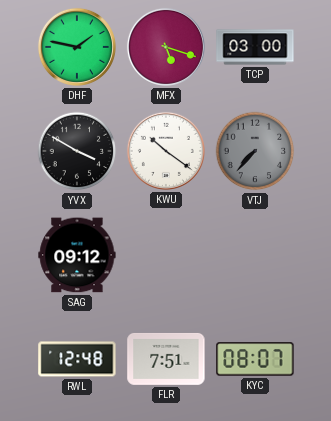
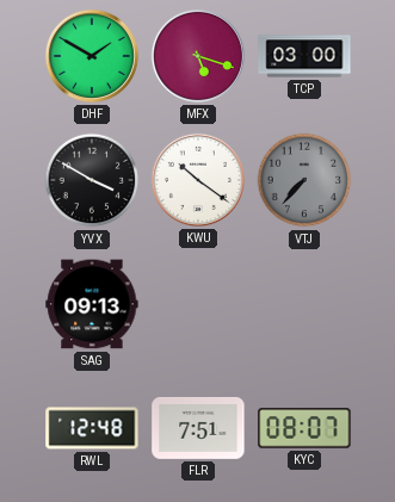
DHF: 1:47 -> 1:50 (92, 56)
SAG: 09:12 -> 09:13 (92, 304)
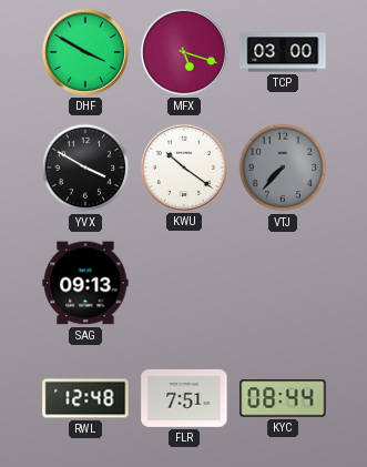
DHF: 1:50 -> 3:50 (85, 52)
KYC: 08:07 -> 08:44 (283, 398)
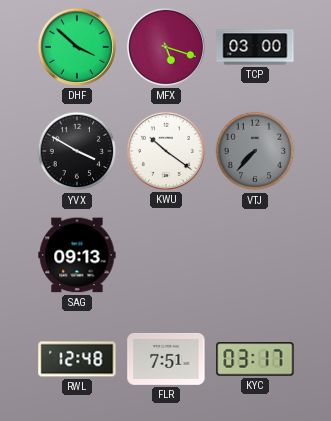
DHF: 3:50 -> 3:52 (77, 47)
KYC: 08:44 -> 03:17 (255, 359)
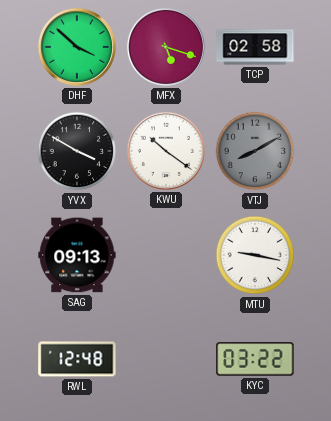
TCP: 03:00 -> 02:58 (255, 47)
VTJ: 7:37 -> 8:10 (255, 151)
MTU: none -> 9:17 (255, 255)
FLR: 7:51 -> none (166, 359)
KYC: 03:17 -> 03:22 (255, 359)
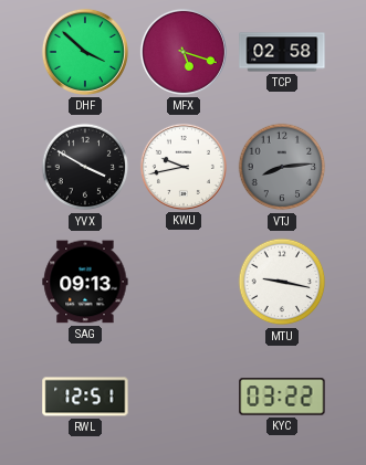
KWU: 10:21 -> 9:43 (184, 167)
VTJ: 8:10 -> 8:14 (282, 167)
RWL: 12:48 -> 12:51 (85, 397)
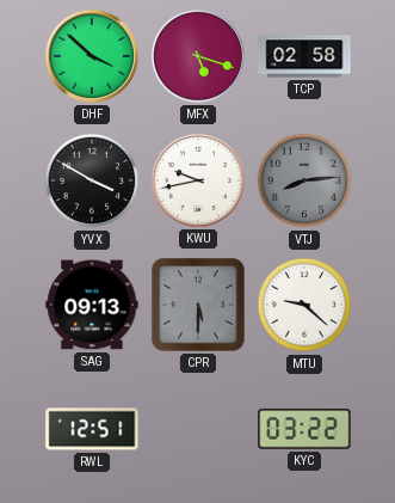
CPR: none -> 5:30 (198, 305)
MTU: 9:17 -> 9:22 (304, 305)
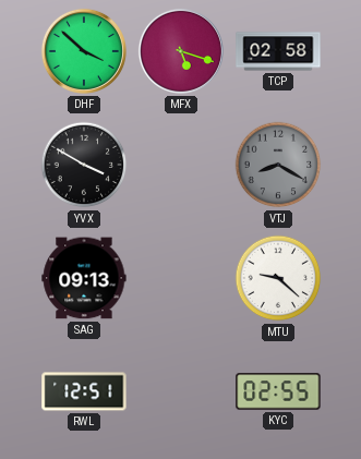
KWU: 9:43 -> none (198, 180)
VTJ: 8:14 -> 8:20 (278, 165)
CPR: 5:30 -> none (198, 305)
KYC: 03:22 -> 02:55 (278, 391)
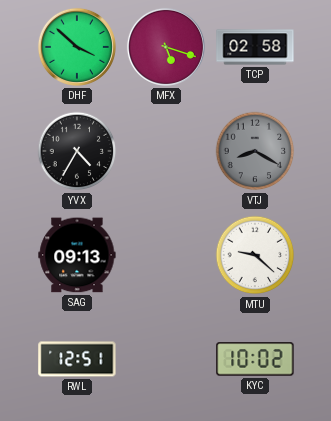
YVX: 3:50 -> 4:35 (77, 151)
KYC: 02:55 -> 10:02 (255, 359)
